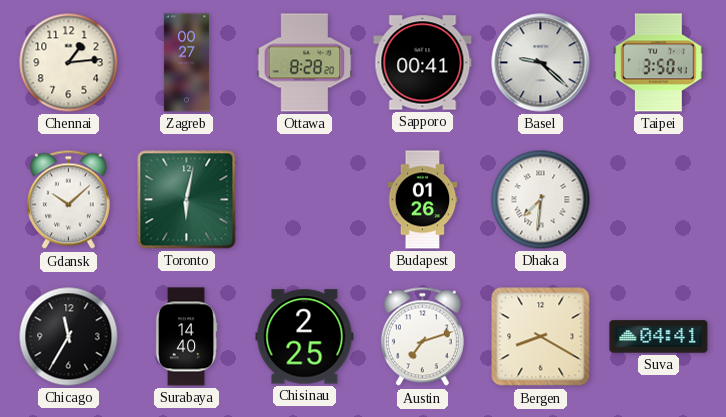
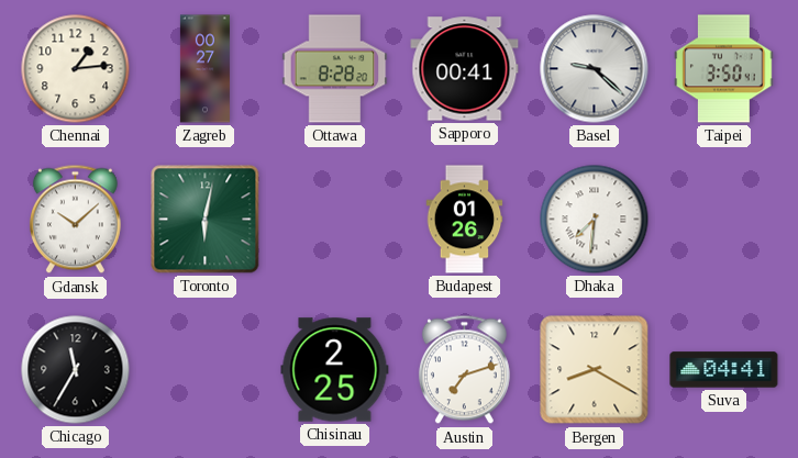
Surabaya: 14:40 -> none (186, 337)
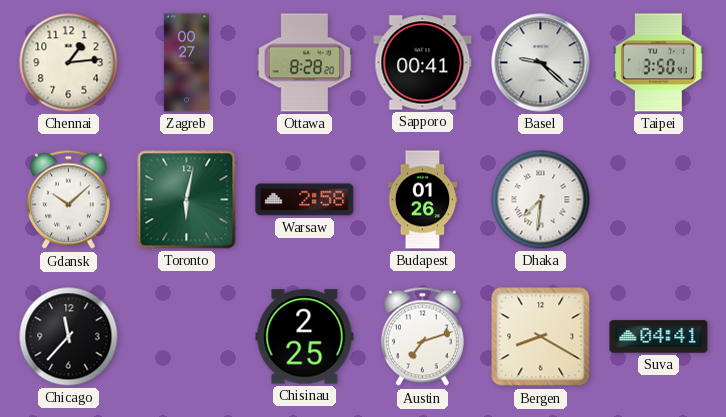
Warsaw: none -> 2:58 (305, 200)
Chicago: 11:35 -> 11:37 (69, 337)
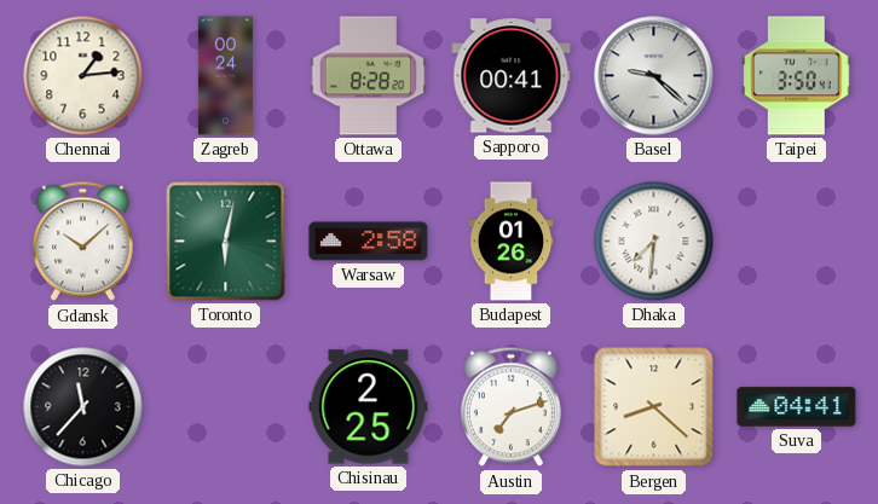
Zagreb: 00:27 -> 00:24 (225, 76)
Bergen: 8:20 -> 8:22 (654, 407)
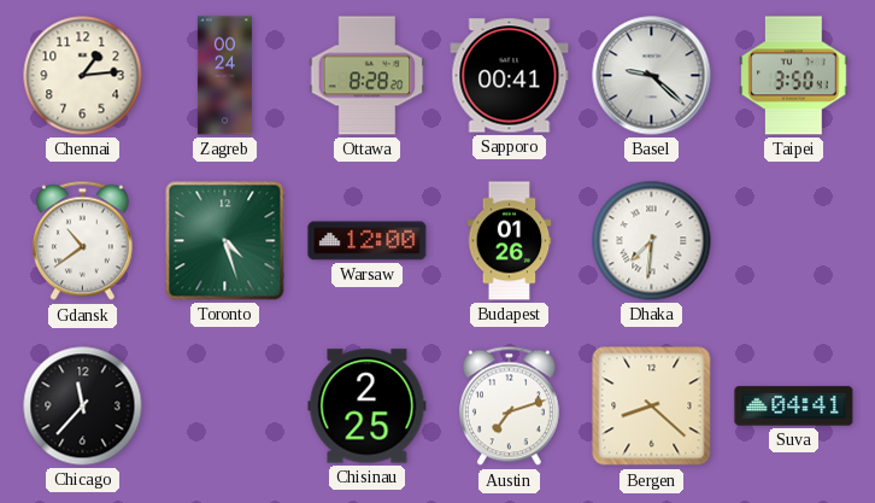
Gdansk: 10:08 -> 10:39 (82, 241)
Toronto: 6:02 -> 4:27 (225, 241)
Warsaw: 2:58 -> 12:00 (368, 241)
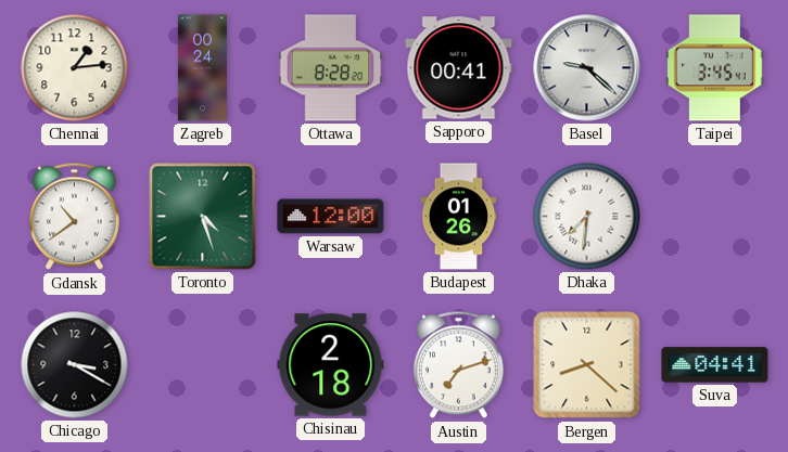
Taipei: 3:50 -> 3:45 (715, 68)
Chicago: 11:37 -> 3:20 (75, 365)
Chisinau: 2:25 -> 2:18 (331, 365)
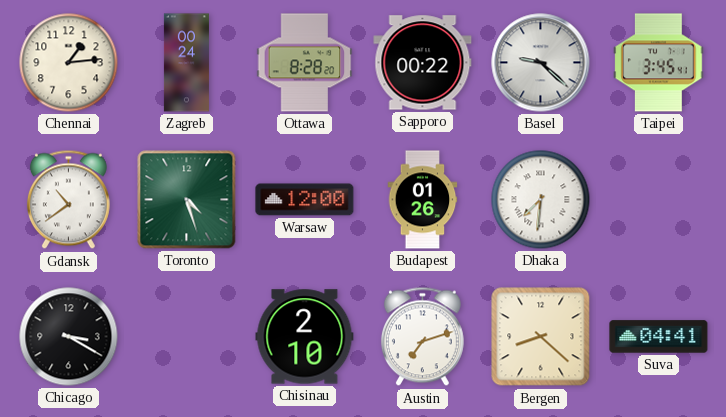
Sapporo: 00:41 -> 00:22 (423, 63)
Chisinau: 2:18 -> 2:10 (305, 337)
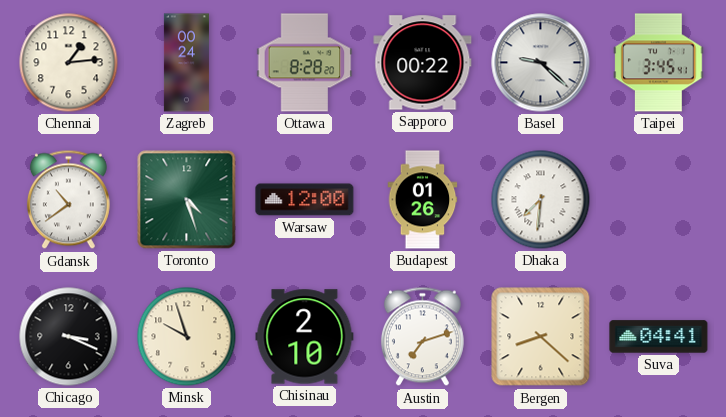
Chicago: 3:20 -> 3:19 (69, 337)
Minsk: none -> 9:57 (187, 337)
